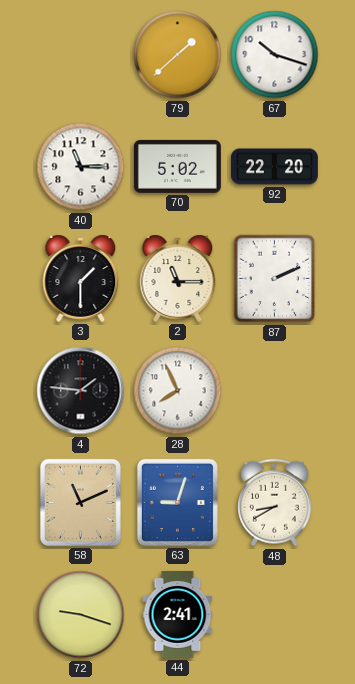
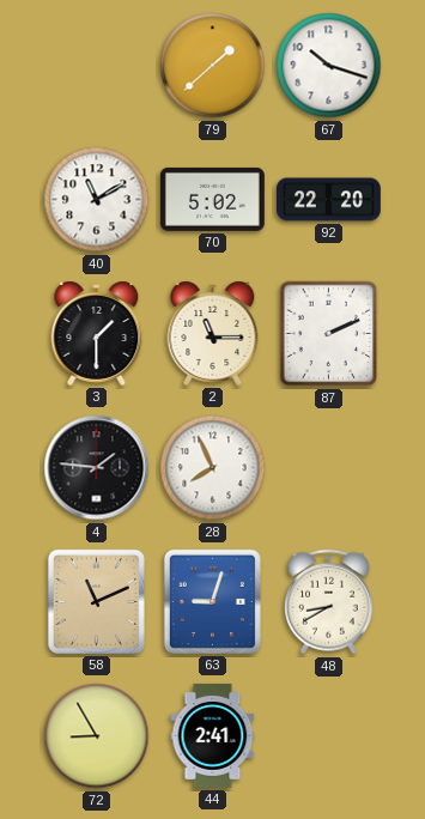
40: 11:15 -> 11:10 (97, 200)
72: 9:18 -> 8:55 (97, 736)
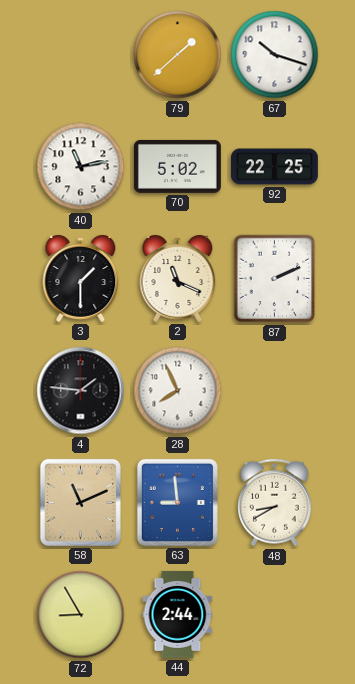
40: 11:10 -> 11:13 (81, 167)
92: 22:20 -> 22:25 (274, 167)
2: 11:15 -> 11:19 (178, 278)
63: 9:03 -> 8:59 (177, 502)
44: 2:41 -> 2:44 (178, 614)
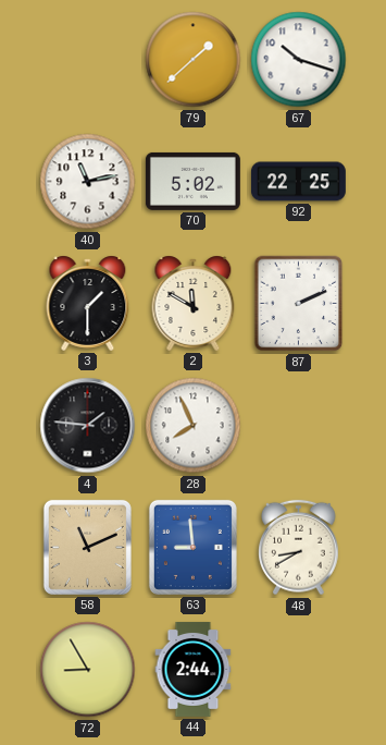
2: 11:19 -> 11:50 (194, 303)
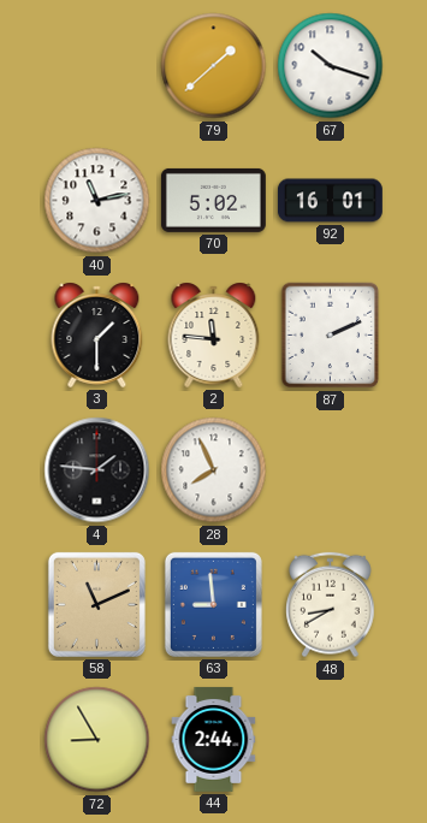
92: 22:25 -> 16:01 (330, 201)
2: 11:50 -> 11:46 (214, 334)
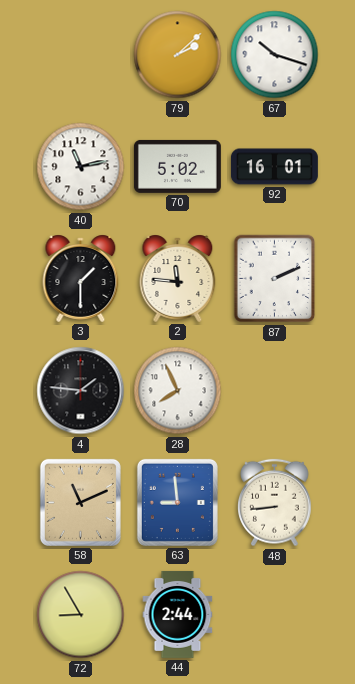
79: 1:38 -> 2:08 (178, 55)
48: 8:40 -> 8:44 (275, 503)
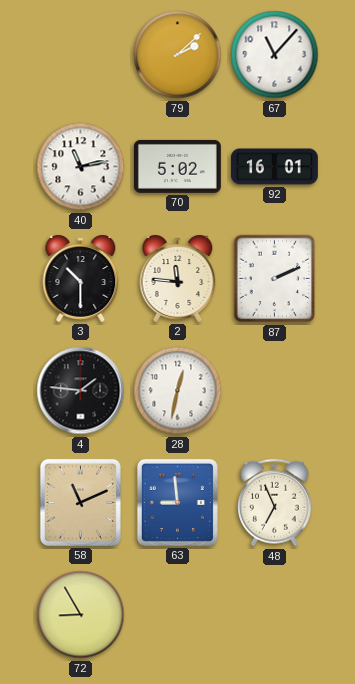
67: 10:18 -> 11:07 (275, 55)
3: 1:30 -> 10:30 (81, 278)
28: 7:56 -> 12:32 (178, 391)
48: 8:44 -> 6:56 (275, 503)
44: 2:44 -> none (178, 614)
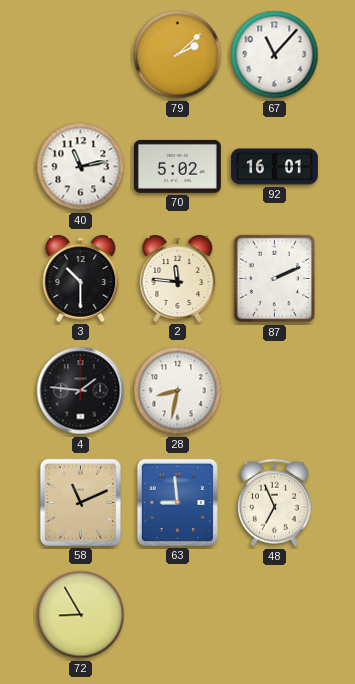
28: 12:32 -> 8:32 (178, 391)
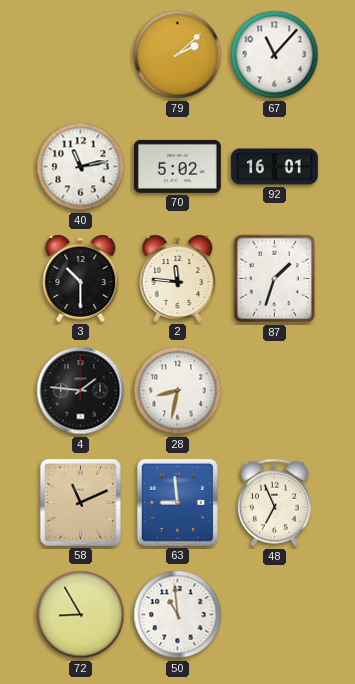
87: 2:11 -> 1:33 (275, 279)
50: none -> 10:59 (178, 615)
